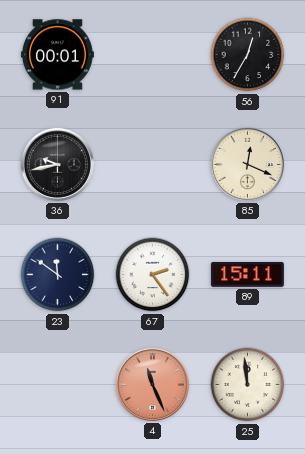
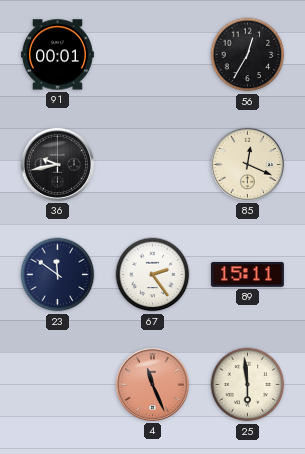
25: 11:59 -> 5:59 (248, 385)
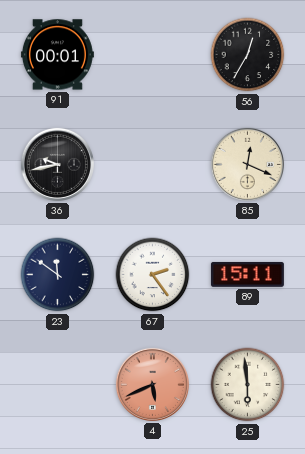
4: 11:26 -> 5:41 (152, 384)
